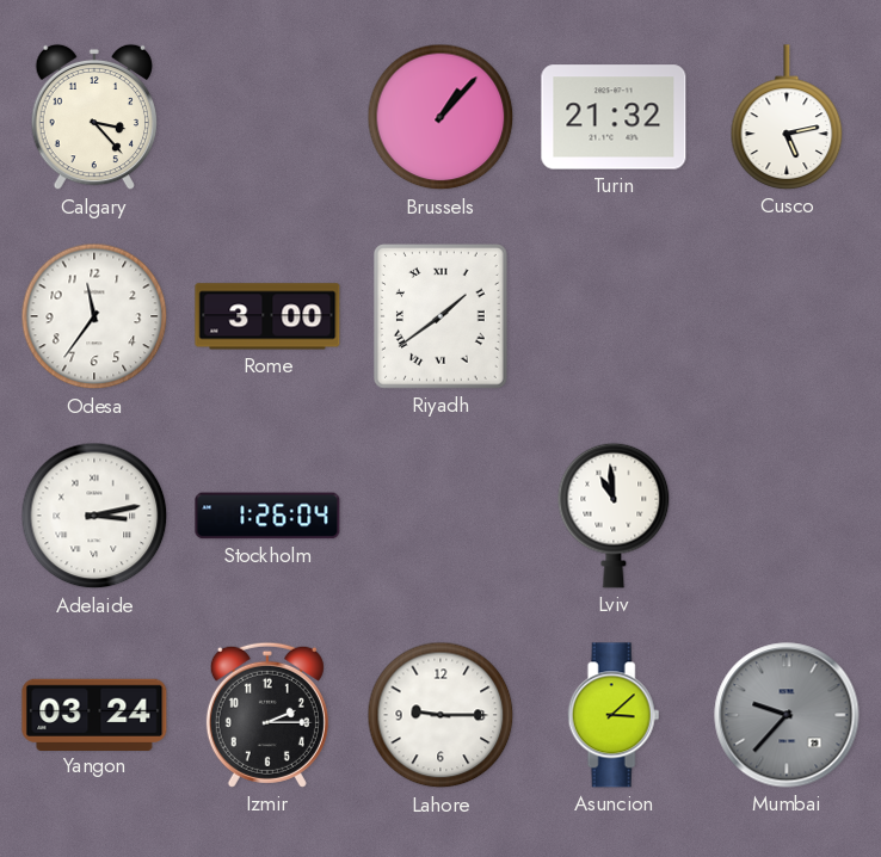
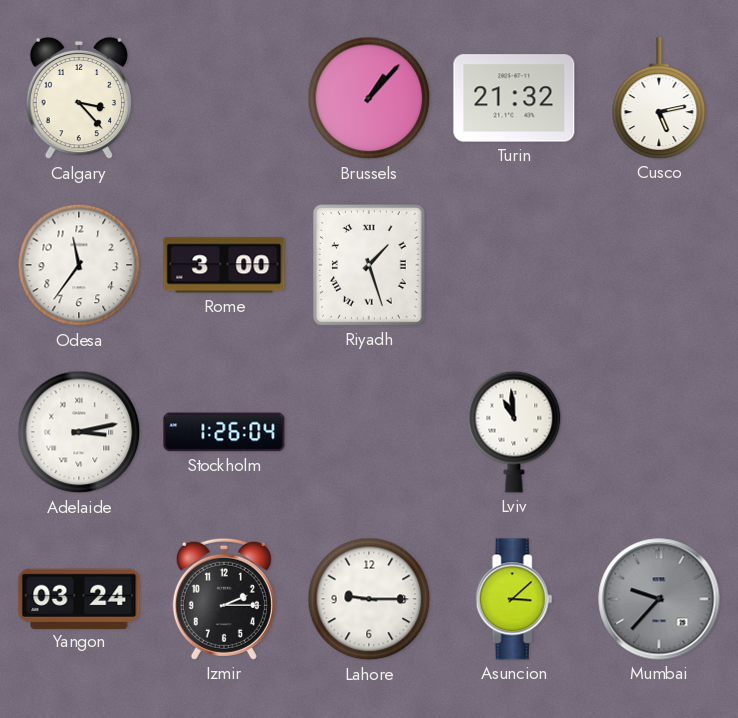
Riyadh: 1:39 -> 1:27 (370, 266)
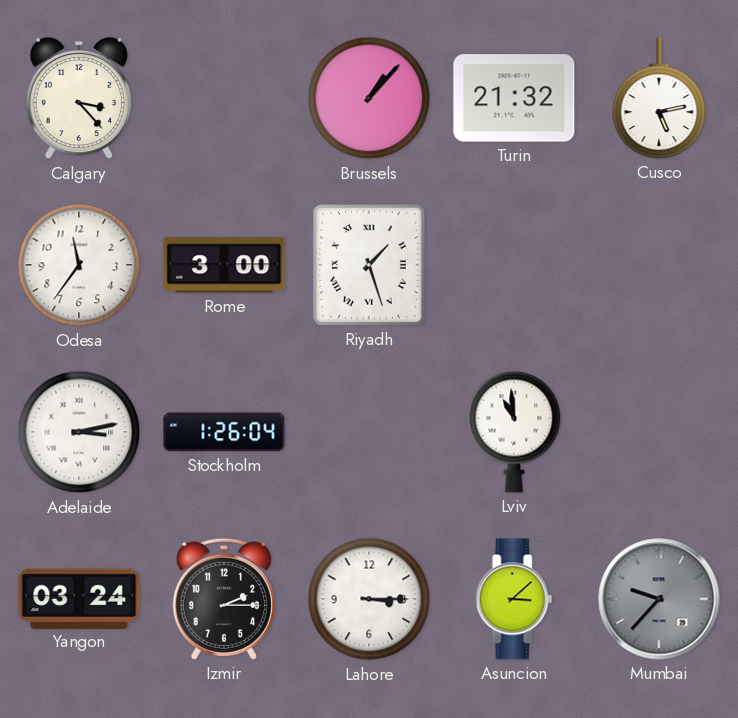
Lahore: 9:15 -> 3:15 (369, 599)
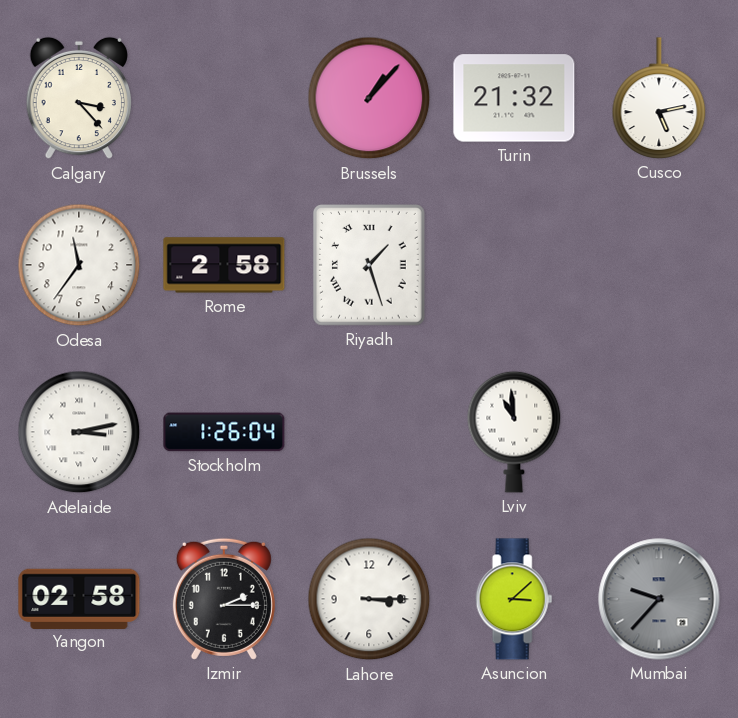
Rome: 3:00 -> 2:58 (224, 265)
Yangon: 03:24 -> 02:58 (79, 598)
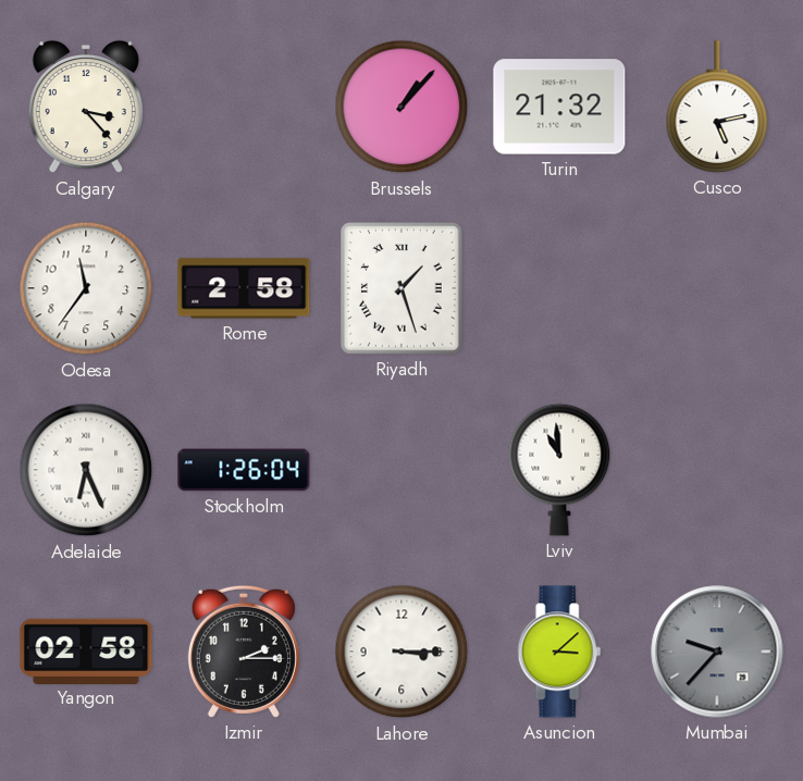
Adelaide: 3:13 -> 6:26 (86, 470)
